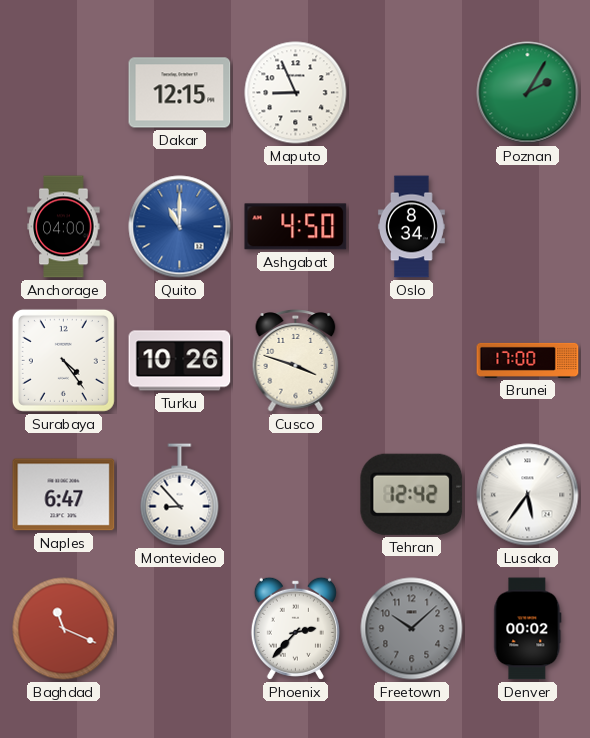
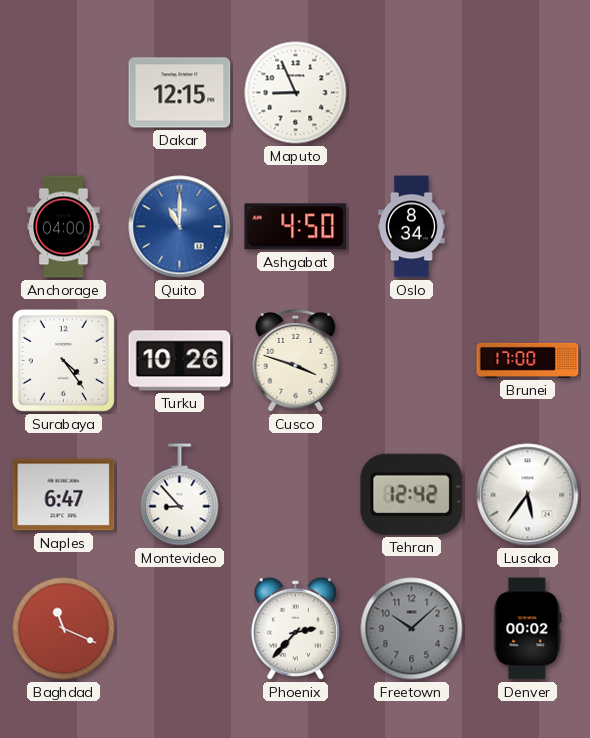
Poznan: 2:05 -> none (528, 93)
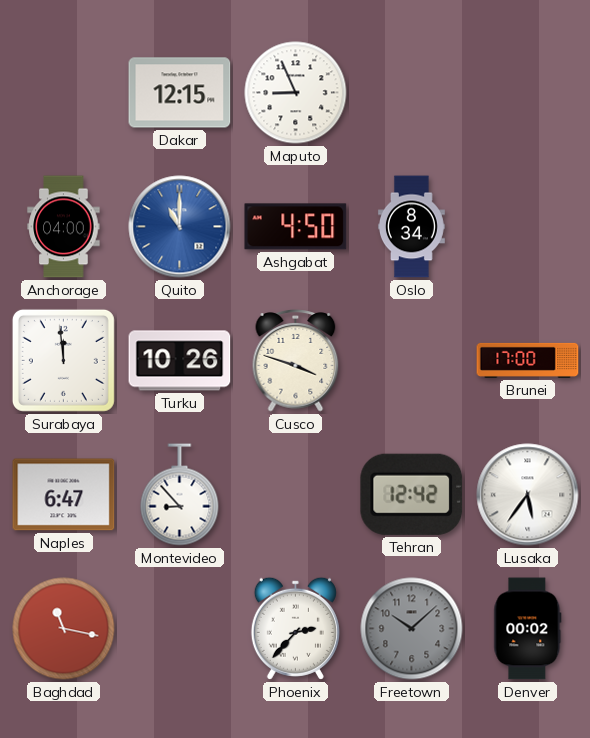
Surabaya: 4:24 -> 11:59 (63, 360)
Baghdad: 11:19 -> 11:17 (64, 629)
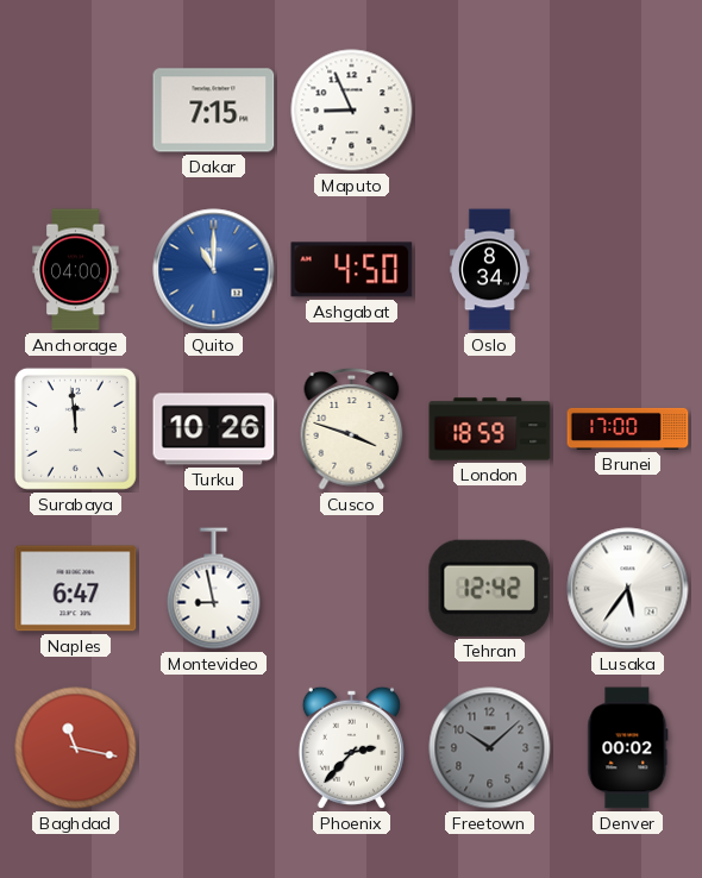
Dakar: 12:15 -> 7:15 (214, 111)
London: none -> 18:59 (490, 429)
Montevideo: 8:53 -> 8:58 (214, 589)
